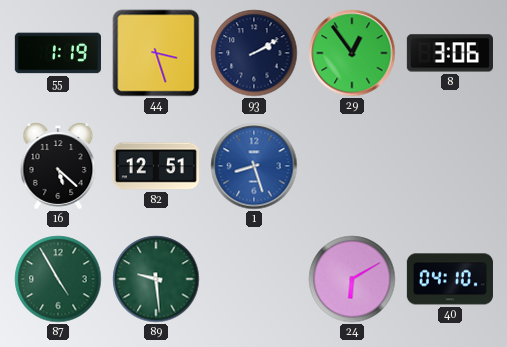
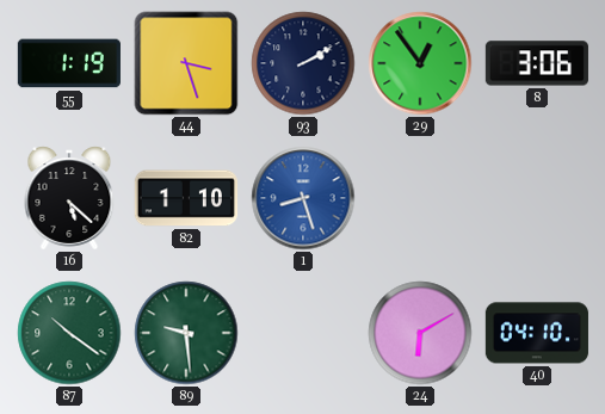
82: 12:51 -> 1:10 (186, 198)
87: 4:55 -> 10:21 (69, 333)
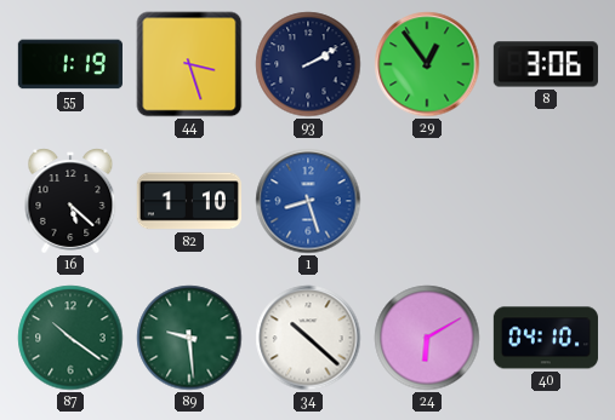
34: none -> 10:22 (308, 338)
